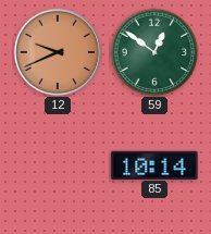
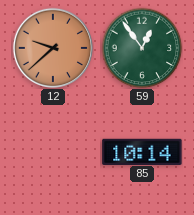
12: 9:41 -> 9:38 (53, 48)
59: 12:51 -> 12:54 (142, 48)
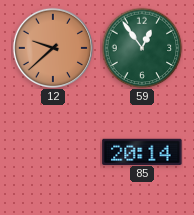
85: 10:14 -> 20:14 (142, 151)
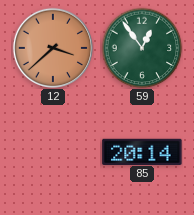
12: 9:38 -> 3:38 (53, 48)
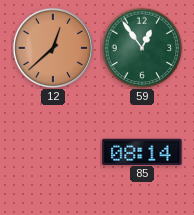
12: 3:38 -> 12:38 (53, 48)
85: 20:14 -> 08:14 (142, 151)
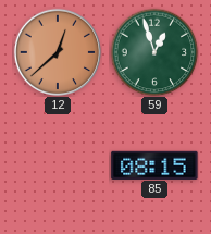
59: 12:54 -> 12:57 (154, 52)
85: 08:14 -> 08:15 (154, 164)
